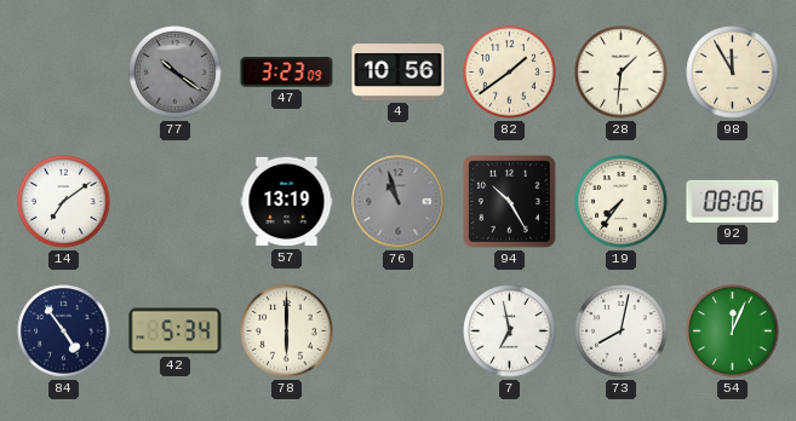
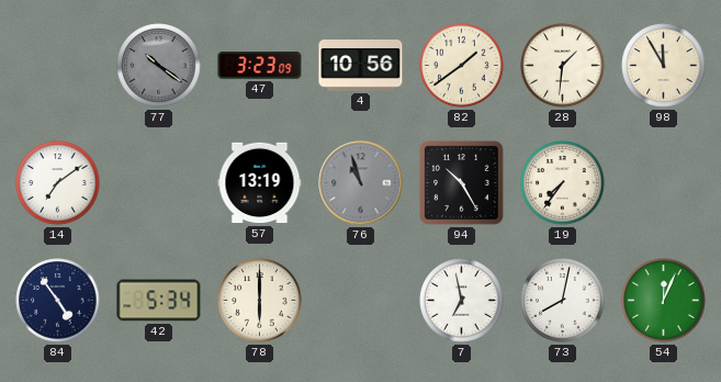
92: 08:06 -> none (733, 201)
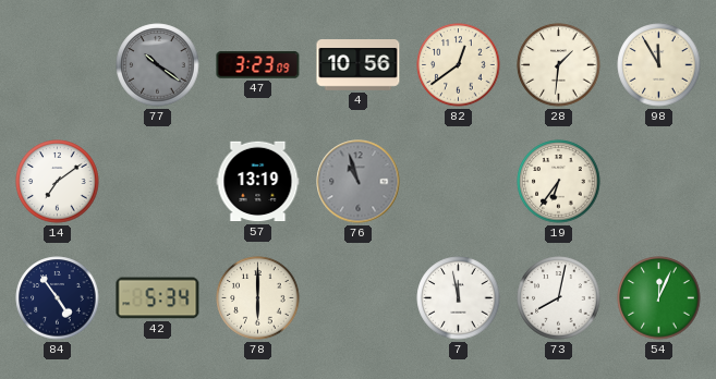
82: 1:39 -> 12:39 (459, 65)
94: 10:25 -> none (462, 183)
19: 7:36 -> 6:36 (559, 182)
7: 6:58 -> 11:58 (459, 298)
